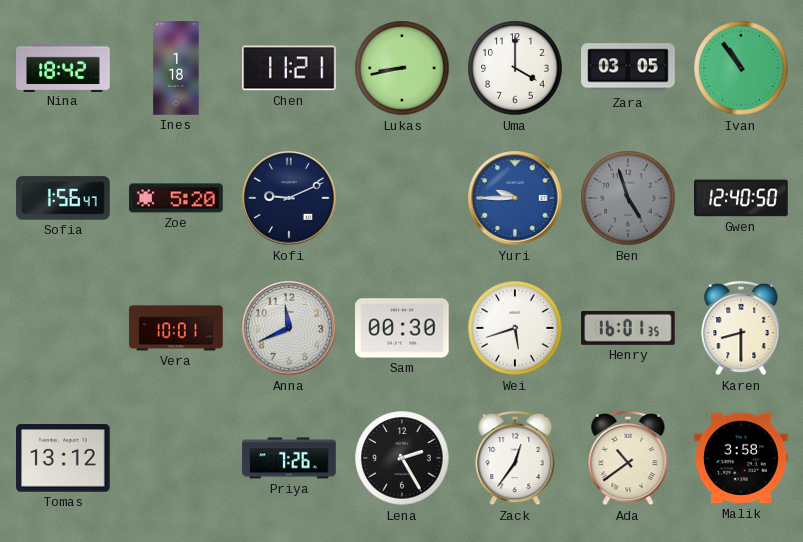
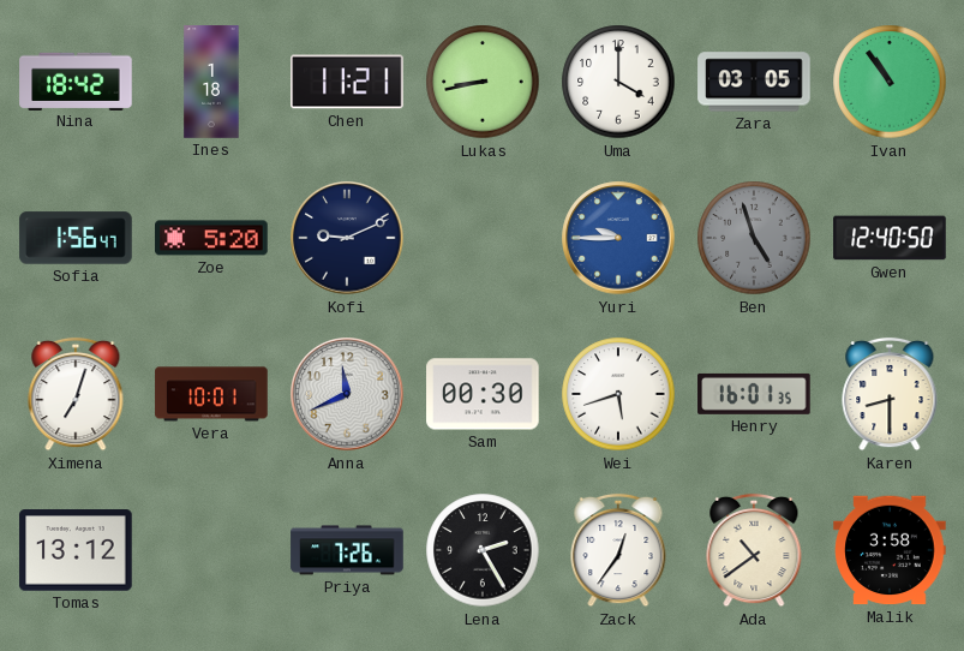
Ximena: none -> 7:03 (76, 394)
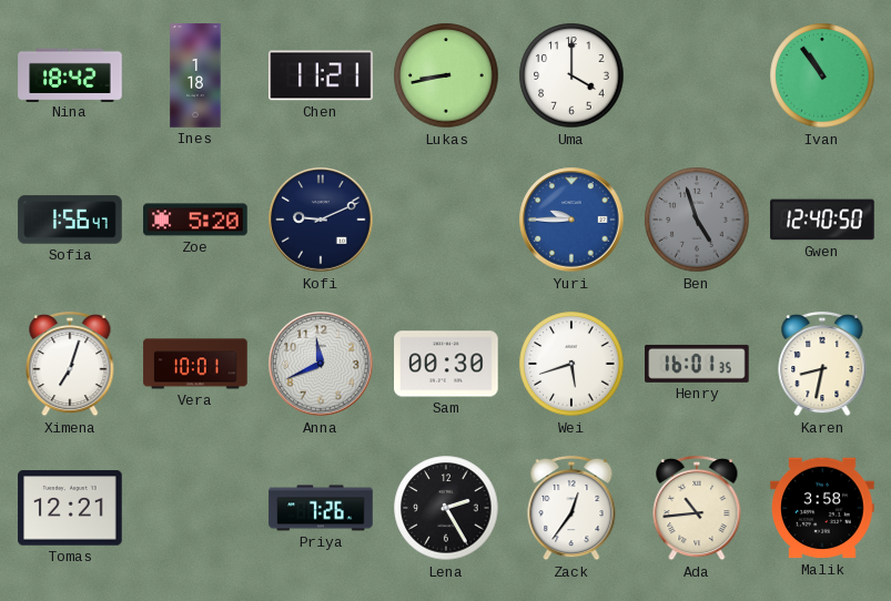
Zara: 03:05 -> none (754, 82)
Karen: 8:30 -> 8:32 (822, 364)
Tomas: 13:12 -> 12:21 (70, 508)
Ada: 10:39 -> 10:44 (697, 508)
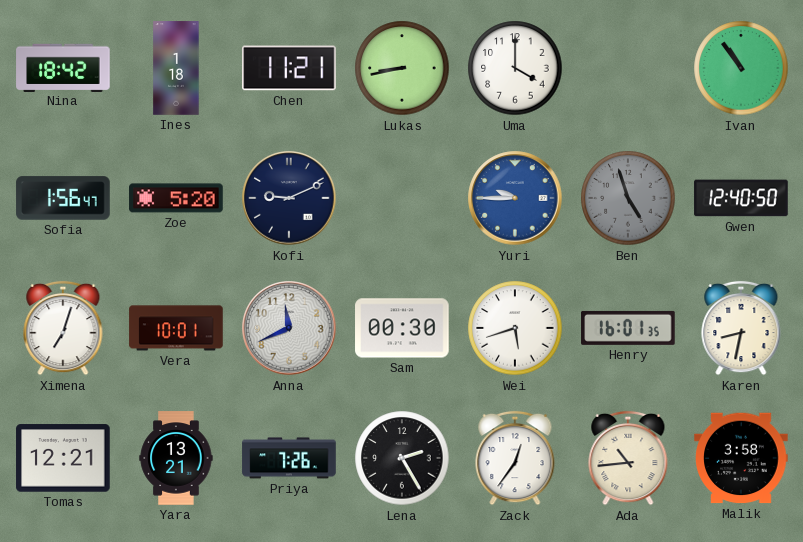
Yara: none -> 13:21 (176, 458)
